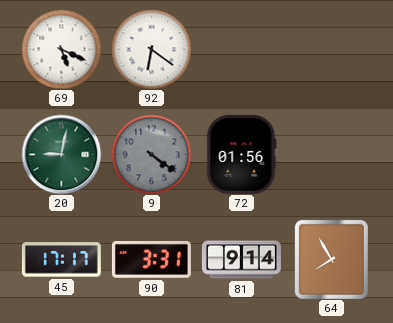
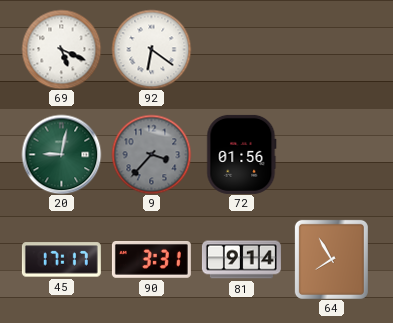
9: 4:21 -> 3:37 (151, 154)
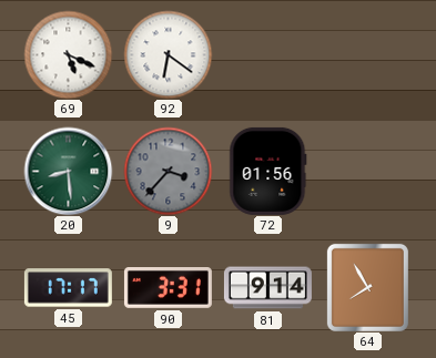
20: 9:02 -> 8:29 (68, 171)
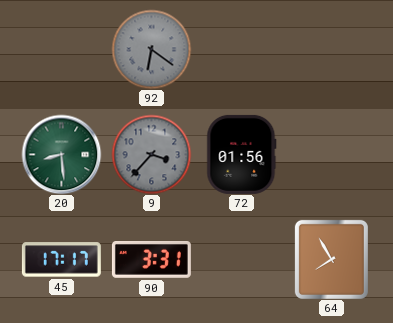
69: 5:19 -> none (68, 54)
92 dial: white -> grey (151, 49)
81: 9:14 -> none (267, 288)
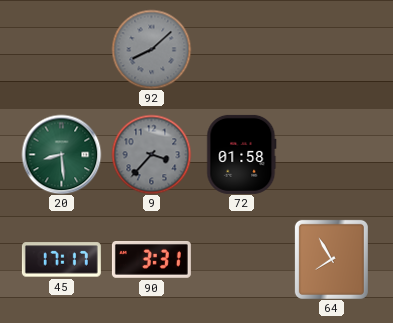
92: 6:21 -> 8:08 (151, 49)
72: 01:56 -> 01:58 (242, 154)
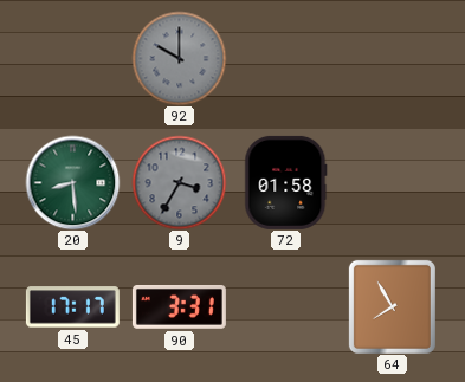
92: 8:08 -> 10:00 (179, 58)
9: 3:37 -> 3:35 (179, 182)
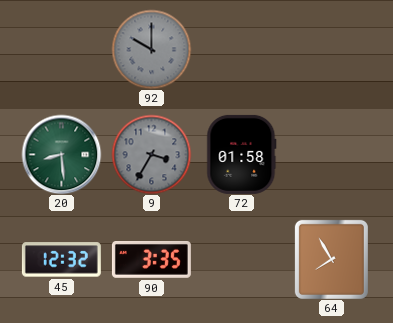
45: 17:17 -> 12:32 (61, 260)
90: 3:31 -> 3:35 (151, 260)
